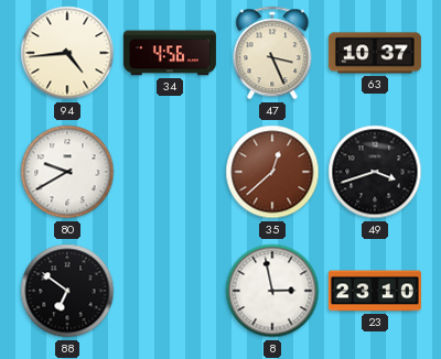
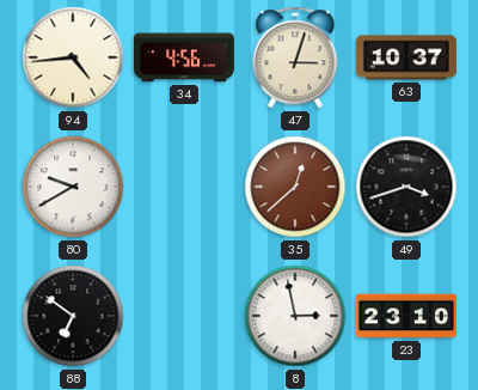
47: 3:26 -> 3:03 (295, 57)
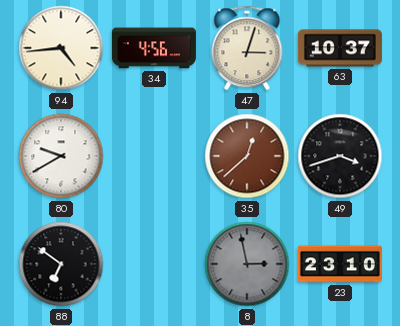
8 dial: white -> grey (247, 264)
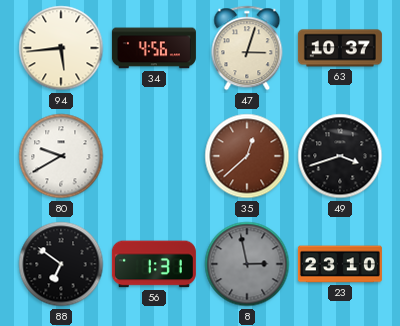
94: 4:44 -> 5:44 (61, 48)
56: none -> 1:31 (154, 264)
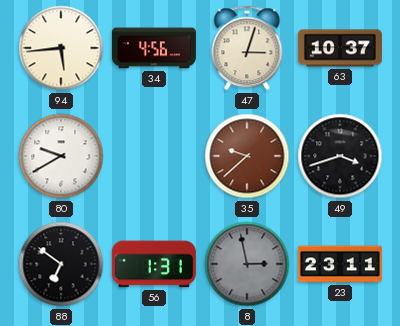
35: 12:38 -> 9:38 (247, 156)
23: 23:10 -> 23:11 (340, 264)
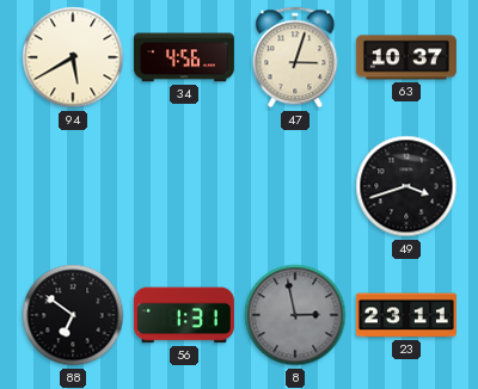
94: 5:44 -> 5:40 (73, 57)
80: 9:40 -> none (61, 156)
35: 9:38 -> none (247, 156)
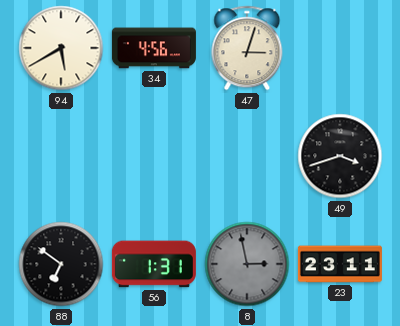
63: 10:37 -> none (406, 57)
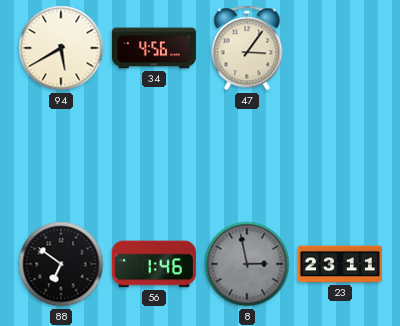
47: 3:03 -> 3:06 (247, 48)
49: 3:42 -> none (340, 156)
56: 1:31 -> 1:46 (154, 264)
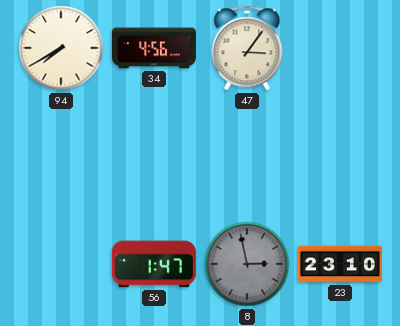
94: 5:40 -> 7:40 (61, 48)
88: 6:51 -> none (61, 264)
56: 1:46 -> 1:47 (154, 264)
23: 23:11 -> 23:10 (340, 264)
